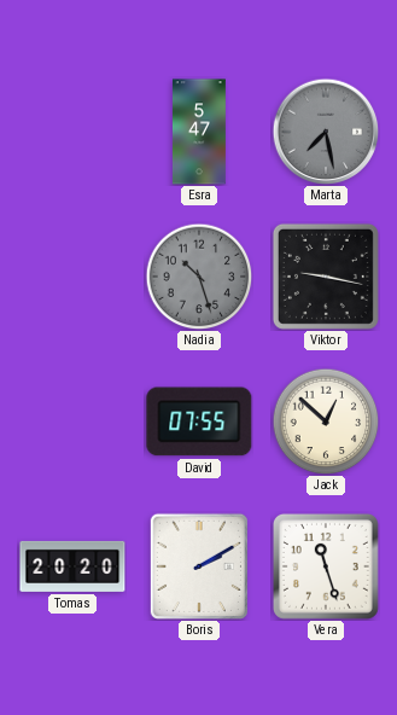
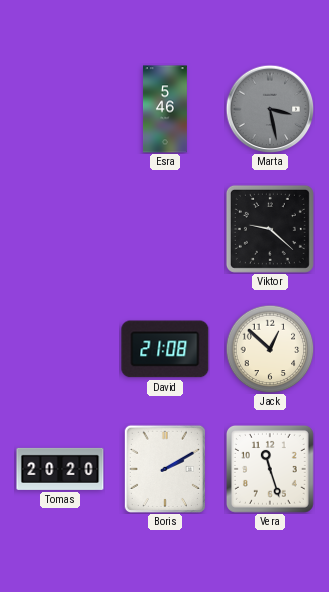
Esra: 5:47 -> 5:46 (165, 109)
Marta: 7:28 -> 3:28 (270, 109)
Nadia: 10:27 -> none (199, 277)
Viktor: 9:17 -> 9:22 (270, 229)
David: 07:55 -> 21:08 (165, 349)
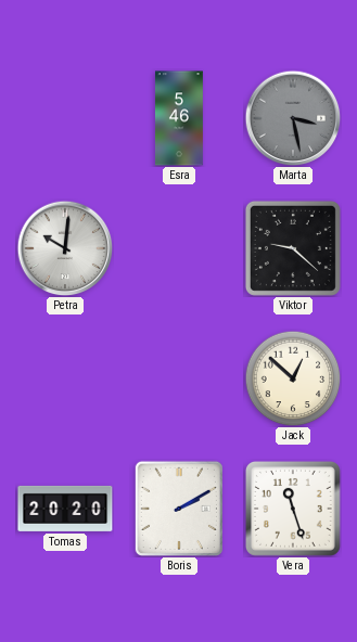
Petra: none -> 10:01 (65, 248)
David: 21:08 -> none (165, 349)
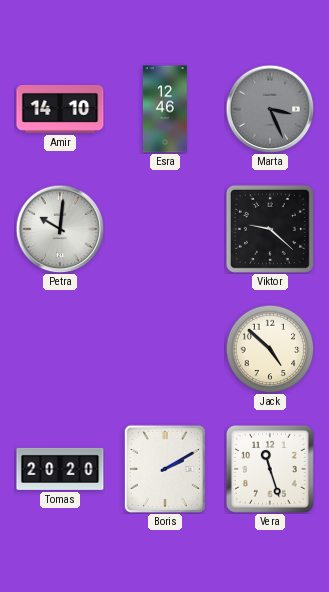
Amir: none -> 14:10 (60, 109)
Esra: 5:46 -> 12:46 (165, 109)
Marta: 3:28 -> 3:26 (270, 109)
Jack: 12:52 -> 4:52 (270, 349)
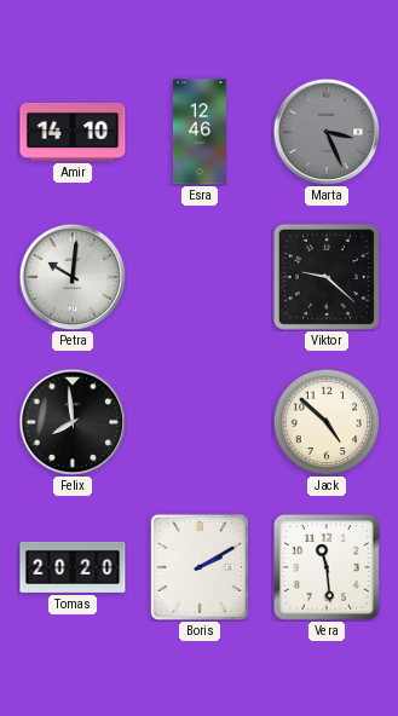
Felix: none -> 7:59 (73, 422)
Vera: 11:27 -> 11:29 (327, 567)
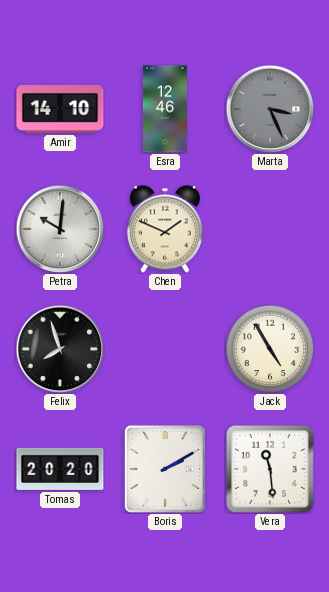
Chen: none -> 1:49 (165, 229)
Viktor: 9:22 -> none (327, 277)
Felix: 7:59 -> 7:57 (60, 349)
Jack: 4:52 -> 4:55 (270, 349)
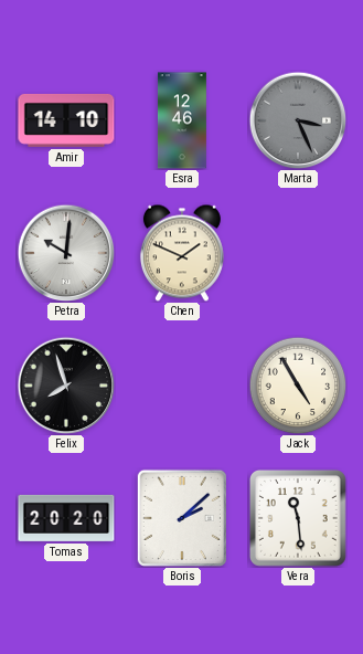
Boris: 2:10 -> 2:08 (182, 518)
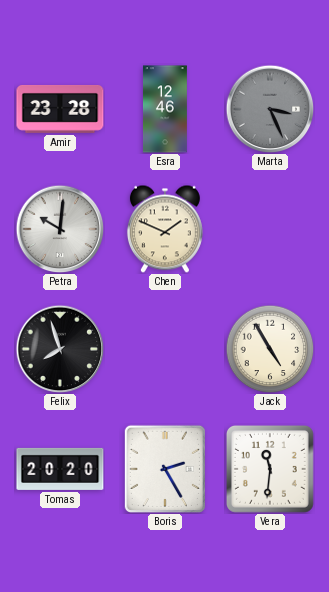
Amir: 14:10 -> 23:28 (60, 109)
Boris: 2:08 -> 2:25 (165, 469)
Vera: 11:29 -> 11:31 (270, 469)
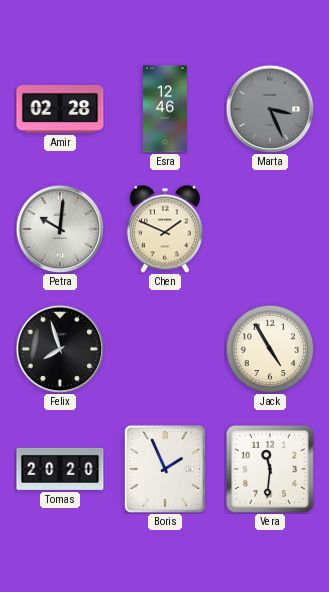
Amir: 23:28 -> 02:28 (60, 109)
Boris: 2:25 -> 1:56 (165, 469)
